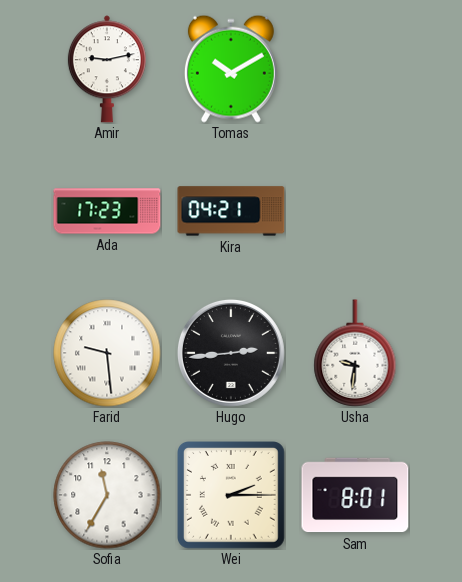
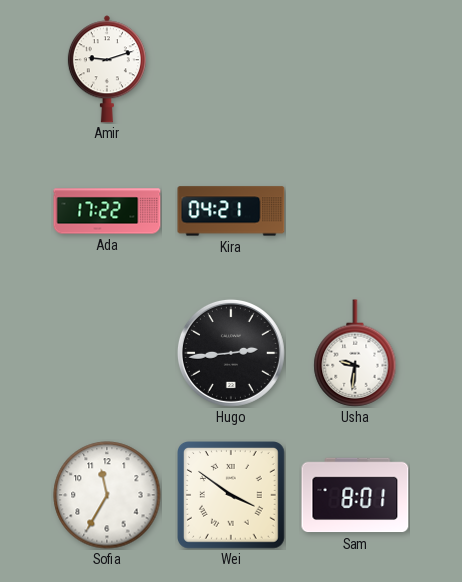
Amir: 9:13 -> 9:12 (107, 69)
Tomas: 10:10 -> none (231, 69)
Ada: 17:23 -> 17:22 (107, 211)
Farid: 9:29 -> none (107, 353)
Wei: 2:15 -> 3:51 (232, 496)
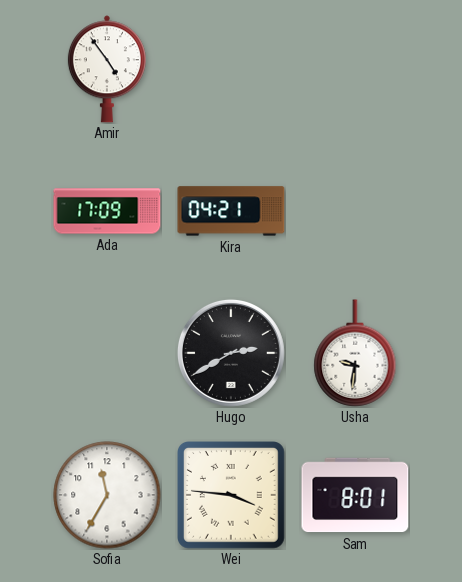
Amir: 9:12 -> 4:54 (107, 69)
Ada: 17:22 -> 17:09 (107, 211)
Hugo: 2:44 -> 2:40 (231, 353)
Wei: 3:51 -> 3:46 (232, 496)
